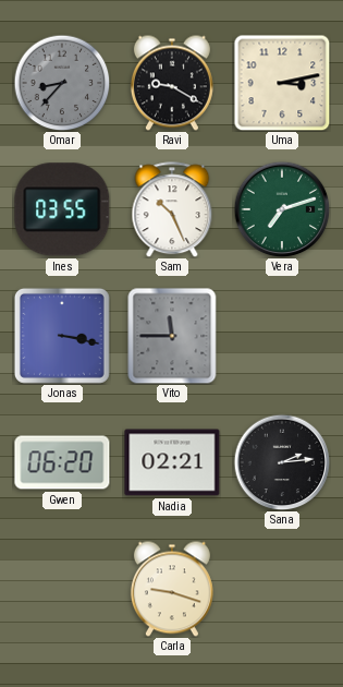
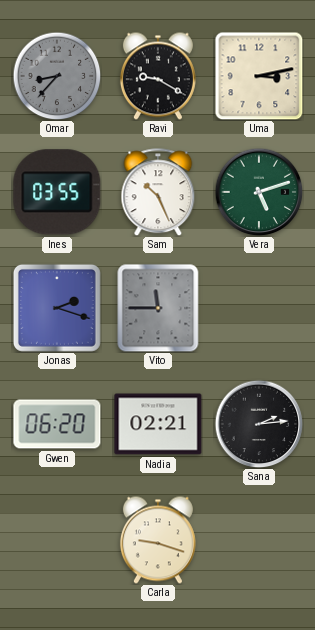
Vera: 7:12 -> 5:12 (259, 192)
Jonas: 3:17 -> 2:18 (57, 308)
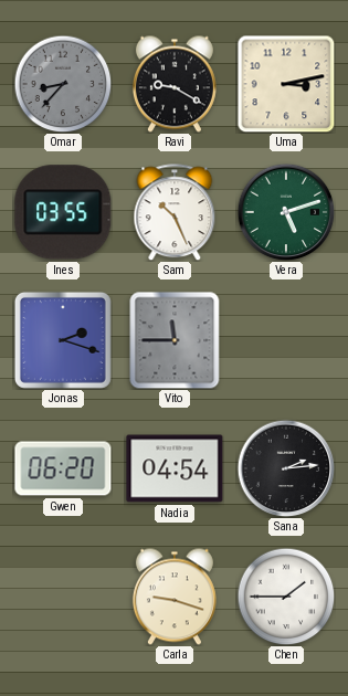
Nadia: 02:21 -> 04:54 (175, 468)
Chen: none -> 1:45 (286, 597)
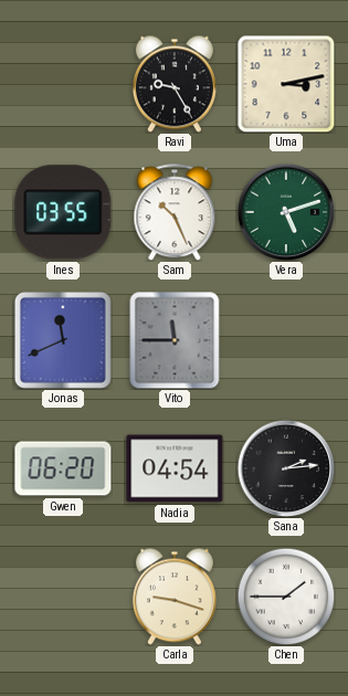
Omar: 8:37 -> none (63, 84)
Ravi: 9:20 -> 9:25 (175, 84)
Jonas: 2:18 -> 11:41 (63, 340)
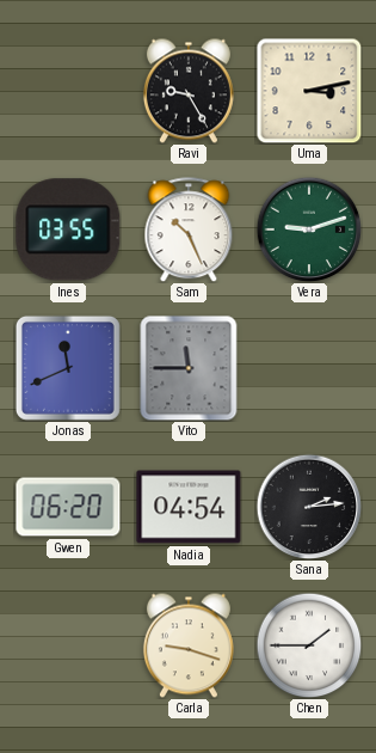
Vera: 5:12 -> 9:12 (309, 229)
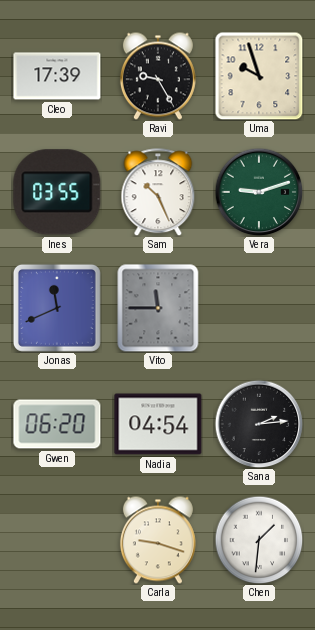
Cleo: none -> 17:39 (57, 76)
Uma: 3:13 -> 9:57 (259, 76)
Chen: 1:45 -> 1:31 (259, 540)
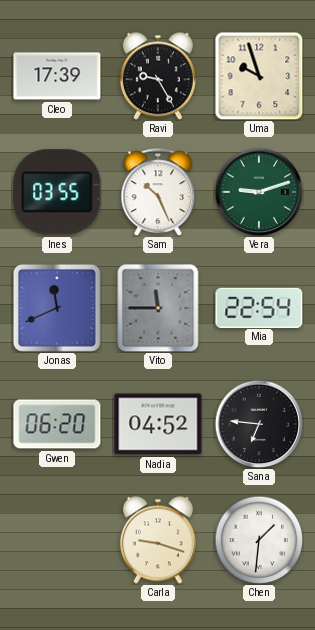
Mia: none -> 22:54 (259, 307)
Nadia: 04:54 -> 04:52 (158, 424)
Sana: 2:14 -> 6:46 (259, 424)
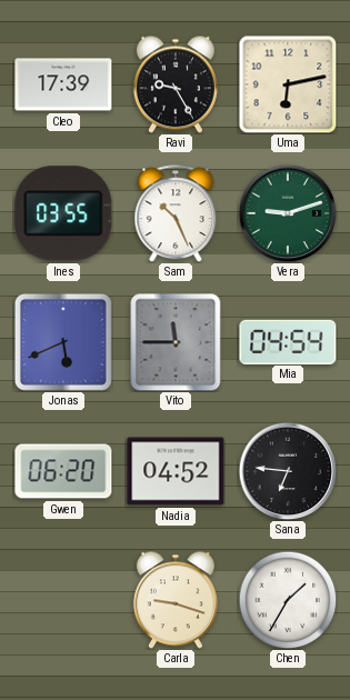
Uma: 9:57 -> 6:13 (288, 84)
Jonas: 11:41 -> 5:41 (63, 342)
Mia: 22:54 -> 04:54 (288, 341)
Chen: 1:31 -> 1:35 (288, 600)
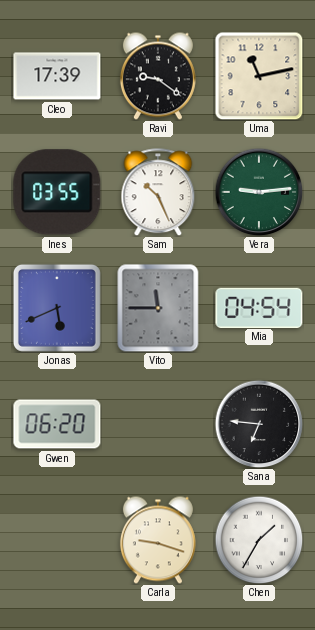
Ravi: 9:25 -> 9:21 (158, 76)
Uma: 6:13 -> 11:13 (259, 76)
Vera: 9:12 -> 9:14 (259, 192)
Nadia: 04:52 -> none (176, 471)
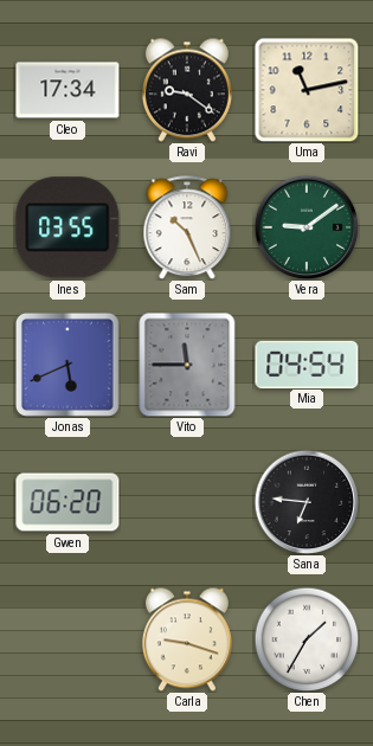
Cleo: 17:39 -> 17:34 (67, 90)
Vera: 9:14 -> 9:09 (307, 227)
